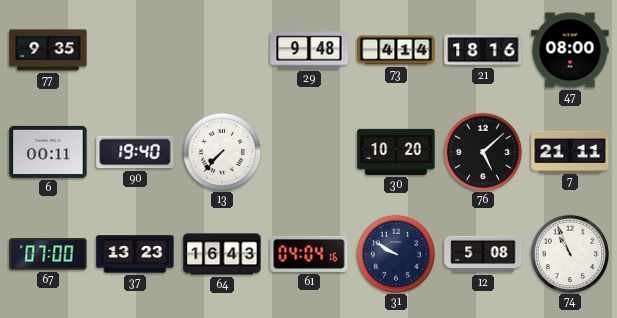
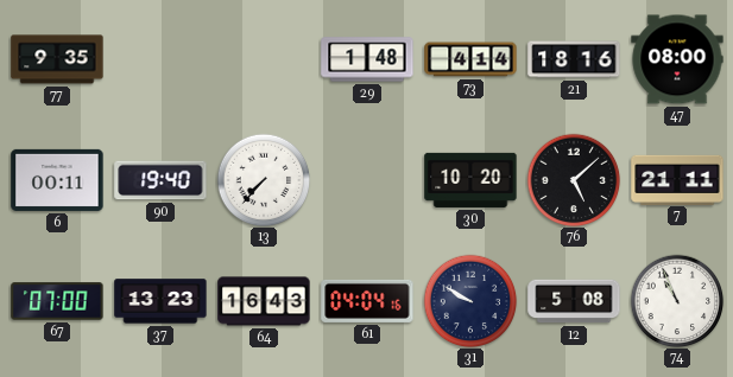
29: 9:48 -> 1:48 (367, 59)
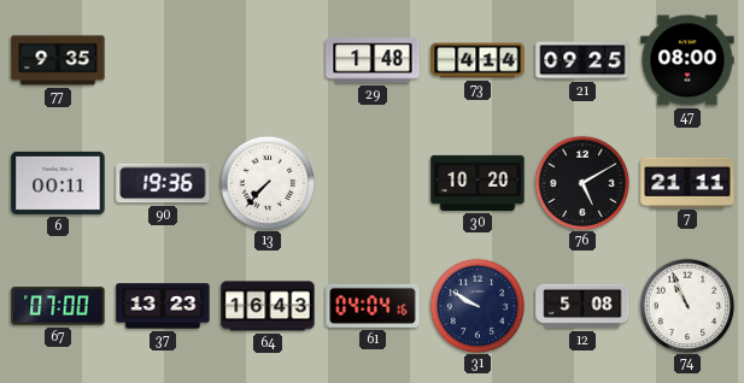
21: 18:16 -> 09:25 (582, 60)
90: 19:40 -> 19:36 (163, 183)
76: 5:08 -> 5:10 (582, 183)
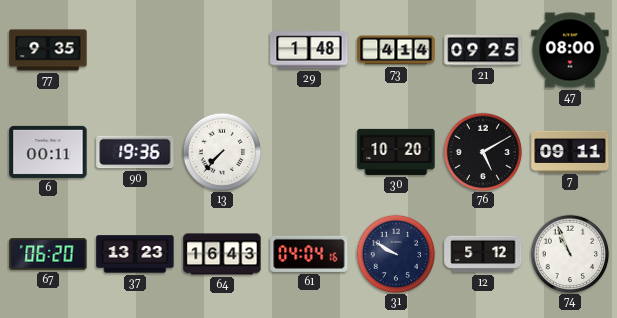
7: 21:11 -> 09:11 (570, 151)
67: 07:00 -> 06:20 (48, 254)
12: 5:08 -> 5:12 (483, 254)
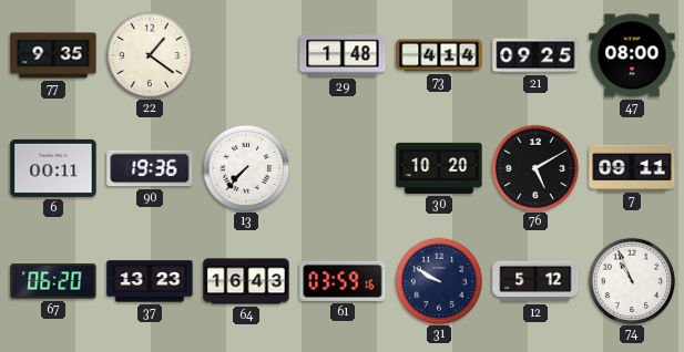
22: none -> 1:21 (150, 55)
61: 04:04 -> 03:59 (343, 281)
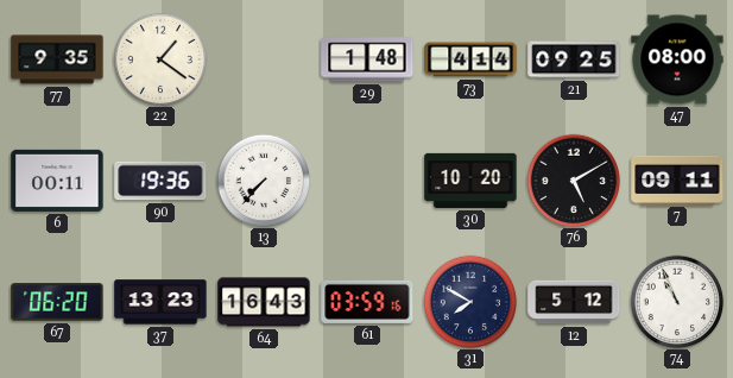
31: 9:50 -> 7:50 (470, 302)
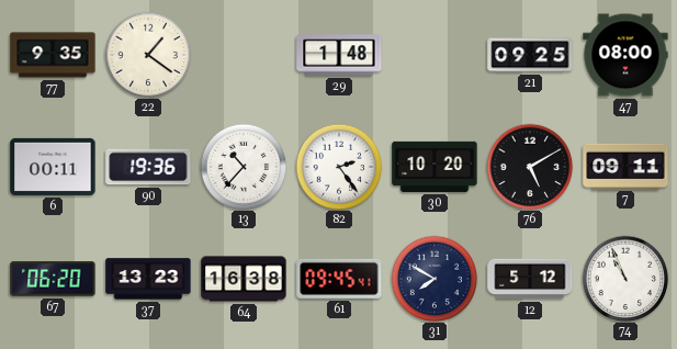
73: 4:14 -> none (470, 59)
13: 7:37 -> 10:37 (244, 167)
82: none -> 2:24 (339, 167)
64: 16:43 -> 16:38 (244, 279)
61: 03:59 -> 09:45 (339, 279)
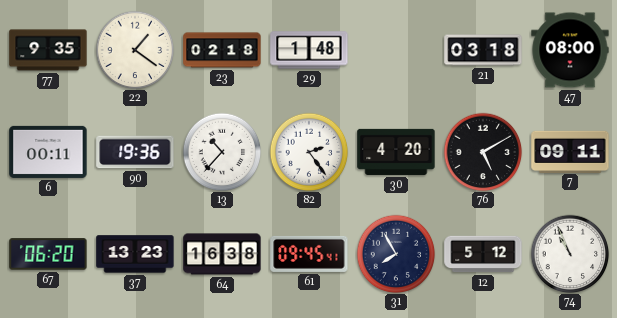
23: none -> 02:18 (222, 50)
21: 09:25 -> 03:18 (483, 50)
30: 10:20 -> 4:20 (396, 152)
31: 7:50 -> 7:55 (396, 254)
